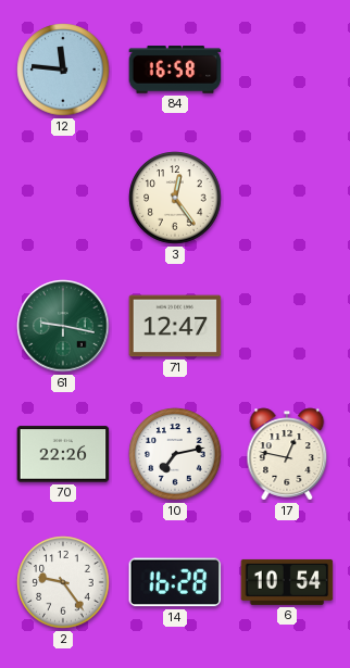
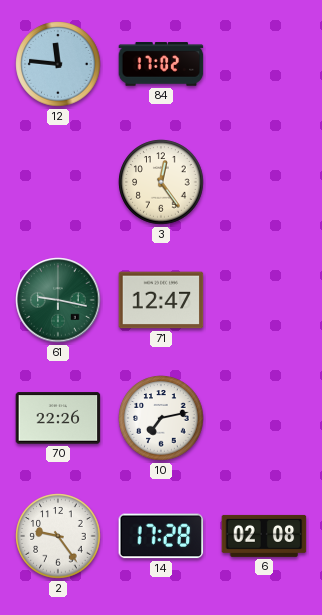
84: 16:58 -> 17:02 (161, 64)
17: 12:47 -> none (287, 454)
14: 16:28 -> 17:28 (161, 536)
6: 10:54 -> 02:08 (264, 536)
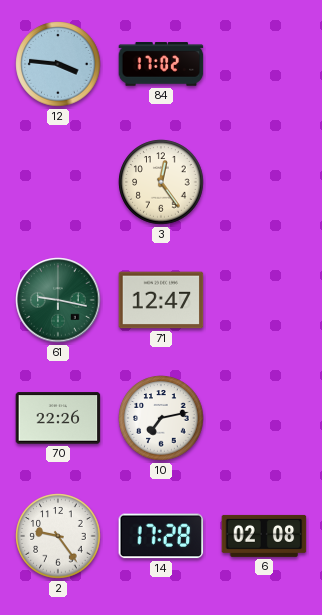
12: 11:46 -> 3:46 (58, 64)
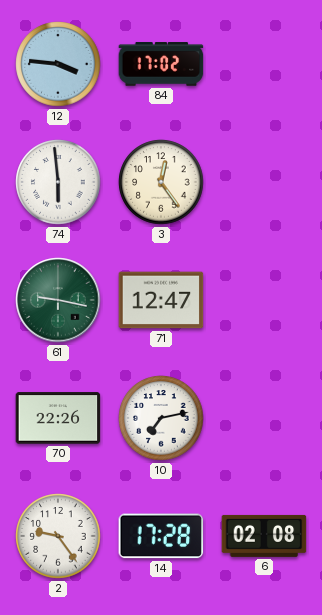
74: none -> 5:59 (58, 182)
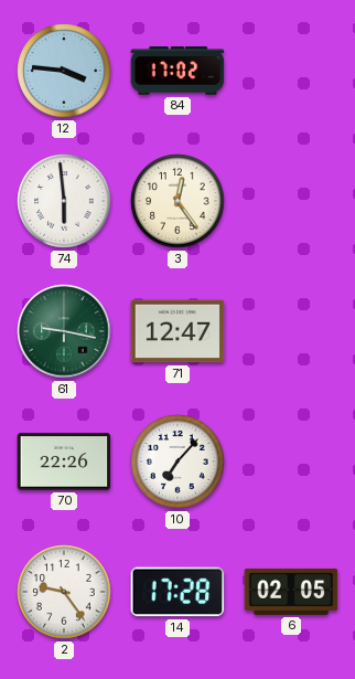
10: 7:13 -> 7:07 (177, 461)
6: 02:08 -> 02:05 (291, 592)
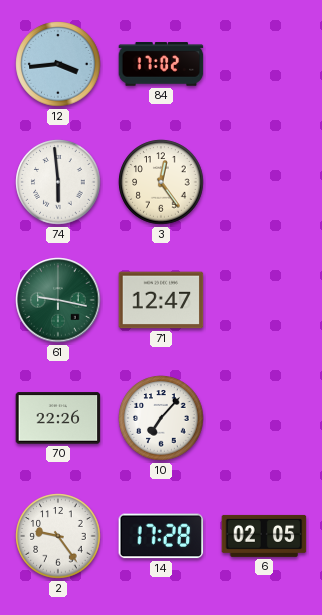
12: 3:46 -> 3:44 (58, 64)
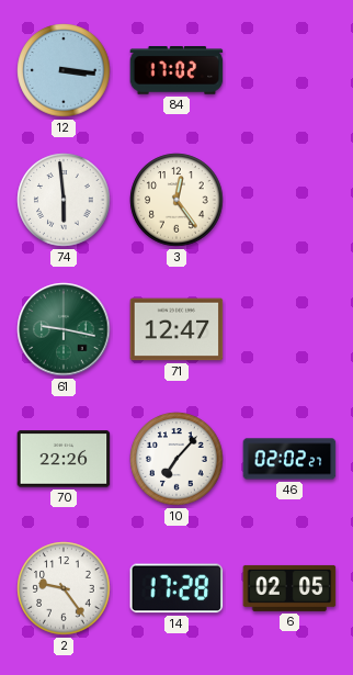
12: 3:44 -> 3:16 (64, 70)
46: none -> 02:02 (289, 459)
